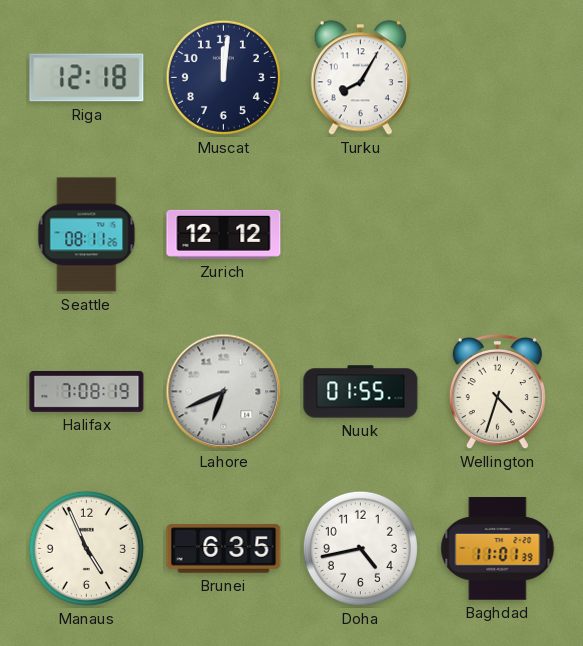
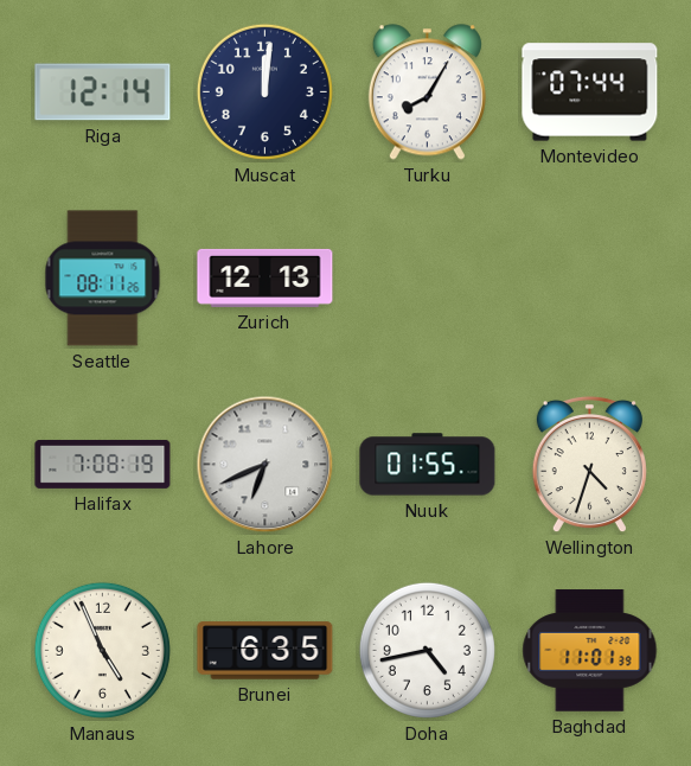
Riga: 12:18 -> 12:14 (103, 92)
Montevideo: none -> 07:44 (590, 92)
Zurich: 12:12 -> 12:13 (265, 277)
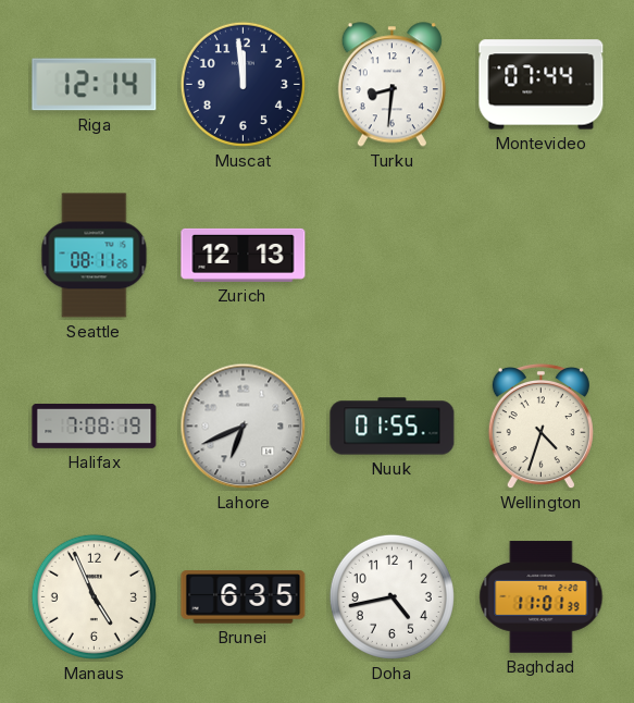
Muscat: 12:01 -> 11:59 (243, 84)
Turku: 8:05 -> 8:31 (391, 85)
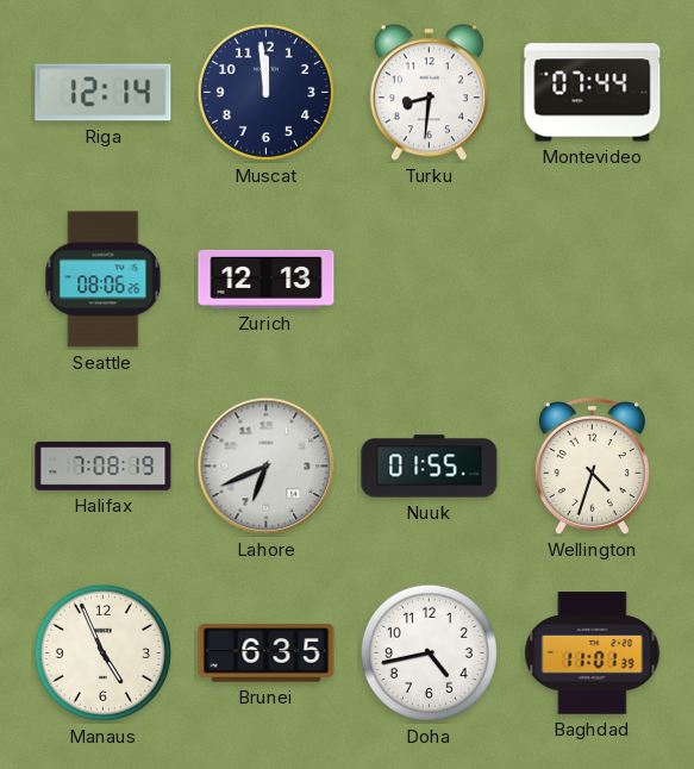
Seattle: 08:11 -> 08:06 (104, 280)
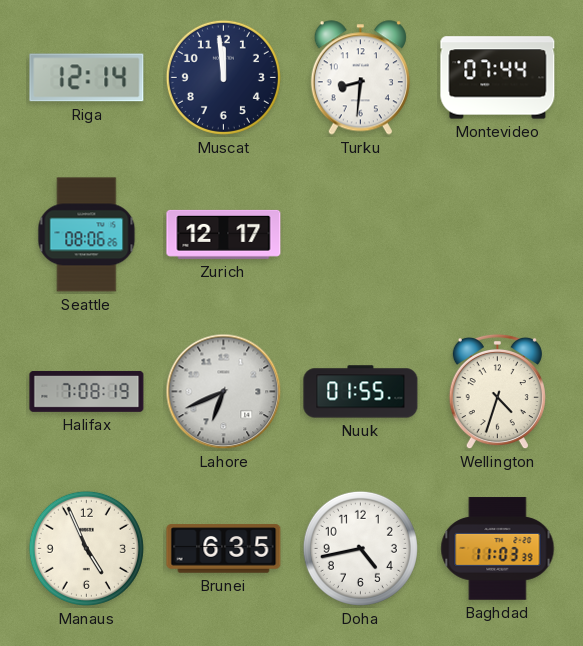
Zurich: 12:13 -> 12:17 (224, 234)
Baghdad: 11:01 -> 11:03 (498, 549)
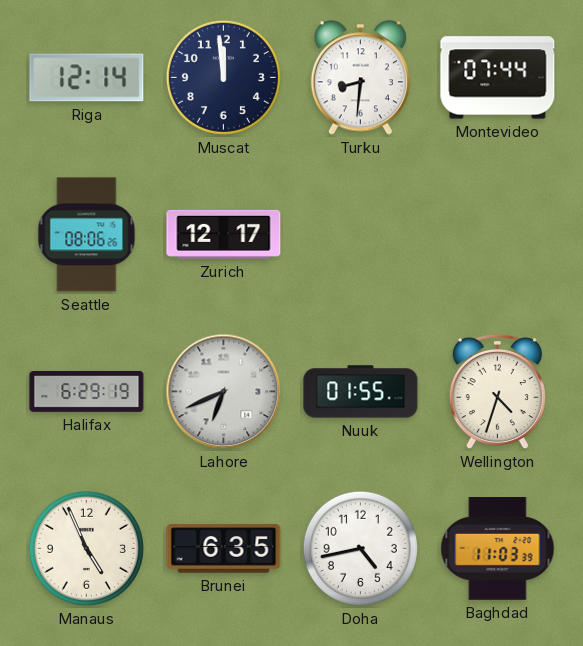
Halifax: 7:08 -> 6:29 (87, 392)
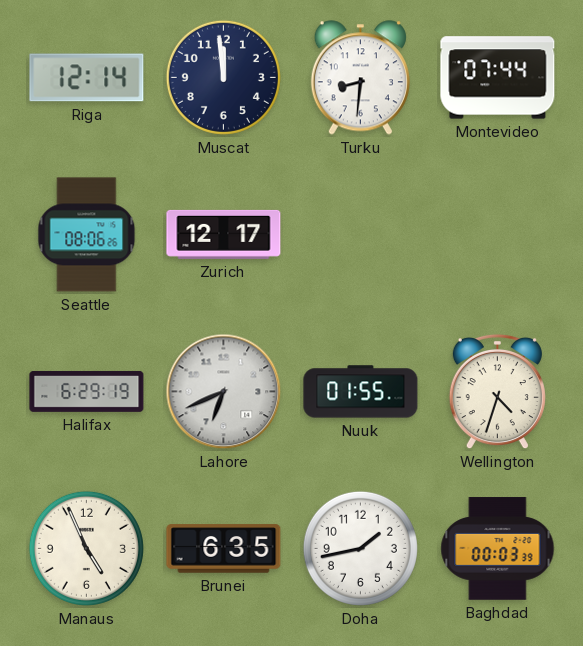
Doha: 4:43 -> 1:43 (360, 548)
Baghdad: 11:03 -> 00:03 (498, 549)
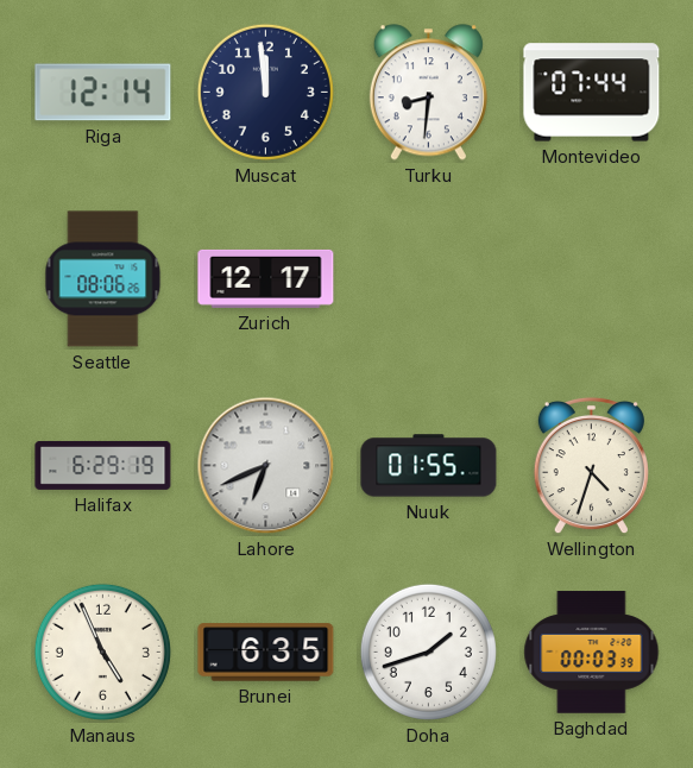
Doha: 1:43 -> 1:42 (428, 651)
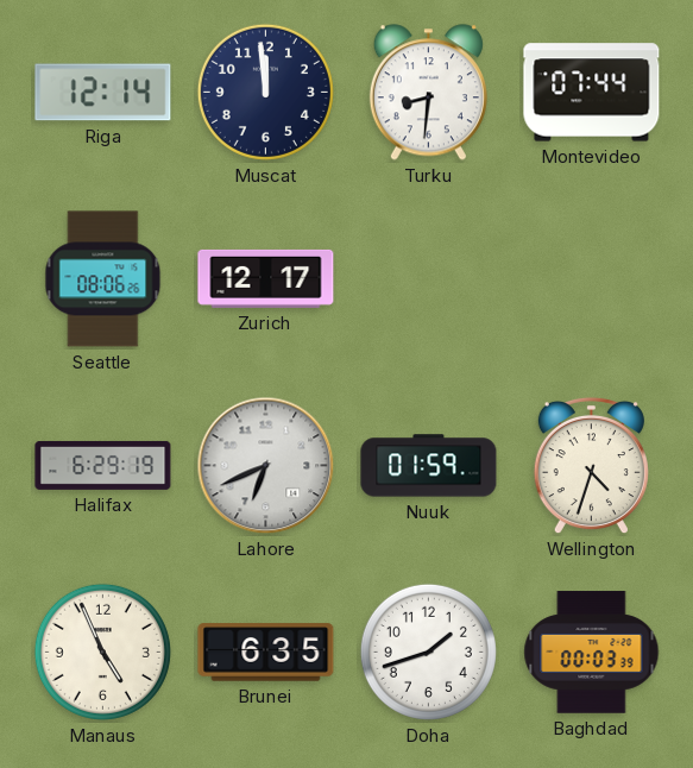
Nuuk: 01:55 -> 01:59 (429, 466)
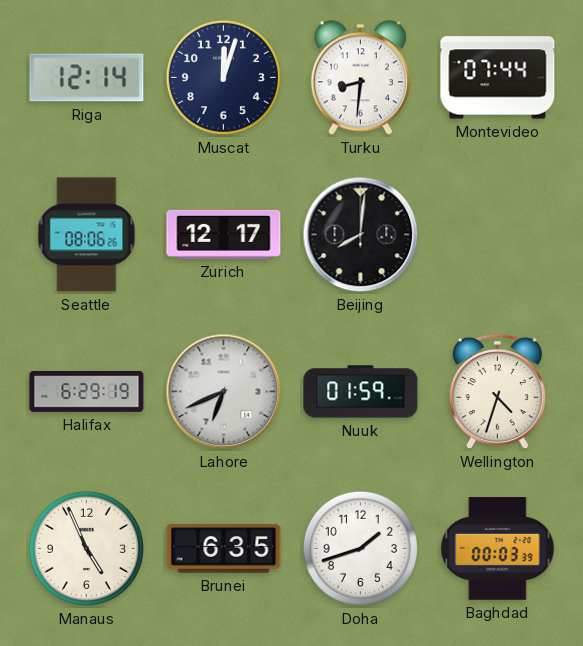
Muscat: 11:59 -> 12:03 (223, 77)
Beijing: none -> 8:01 (361, 235)
